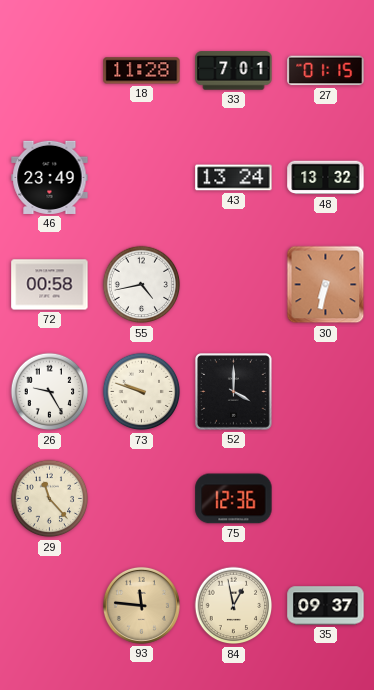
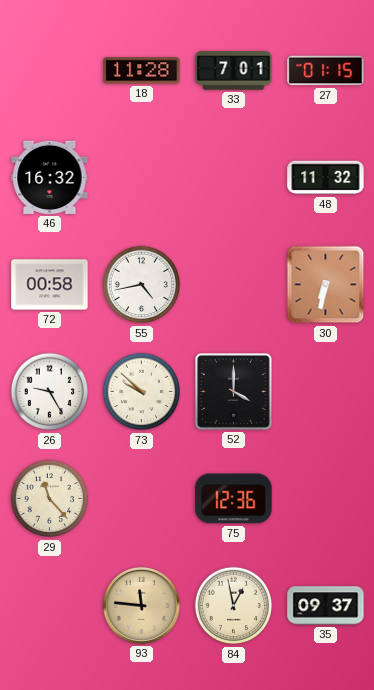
46: 23:49 -> 16:32 (50, 177)
43: 13:24 -> none (234, 178)
48: 13:32 -> 11:32 (326, 178)
73: 9:48 -> 9:52 (142, 392)
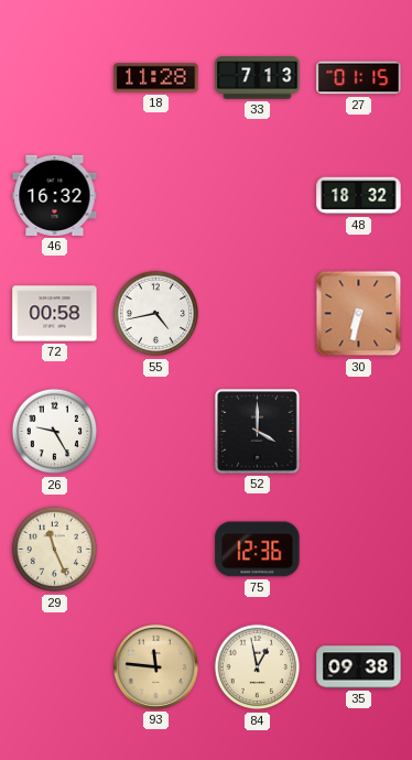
33: 7:01 -> 7:13 (258, 78)
48: 11:32 -> 18:32 (359, 196)
73: 9:52 -> none (142, 392)
29: 11:23 -> 11:26 (55, 550)
35: 09:37 -> 09:38 (359, 667)
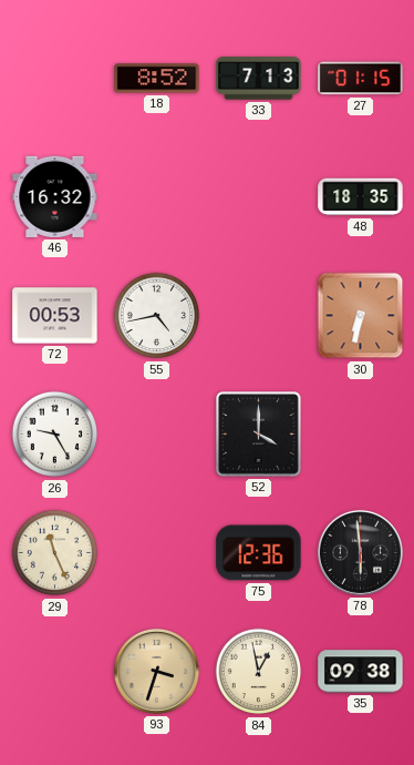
18: 11:28 -> 8:52 (157, 79)
48: 18:32 -> 18:35 (361, 197)
72: 00:58 -> 00:53 (55, 316)
78: none -> 5:59 (360, 552)
93: 11:46 -> 3:33 (156, 671)
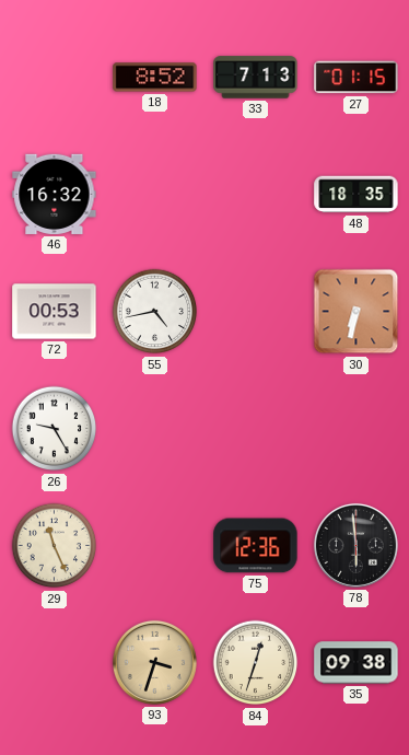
52: 4:00 -> none (259, 435)
84: 12:58 -> 12:33 (256, 663)
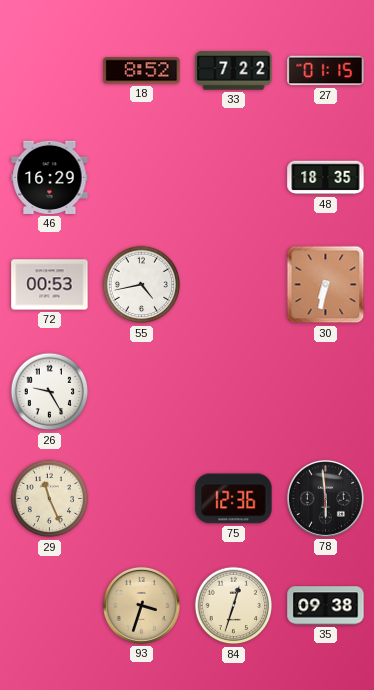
33: 7:13 -> 7:22 (234, 71)
46: 16:32 -> 16:29 (50, 177)
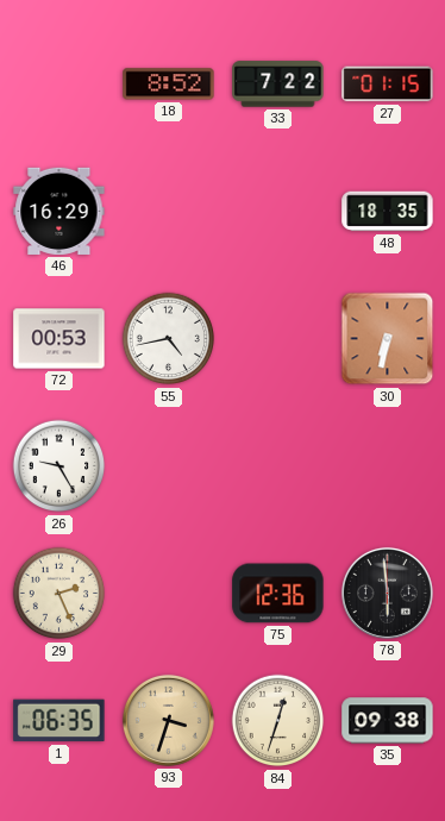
29: 11:26 -> 2:26 (59, 594)
1: none -> 06:35 (59, 721)
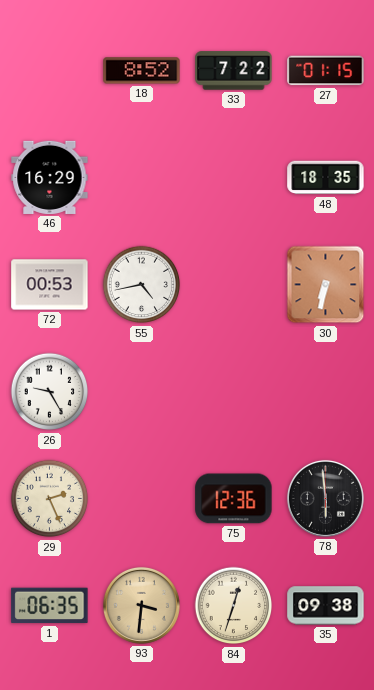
93: 3:33 -> 3:31 (141, 605)
